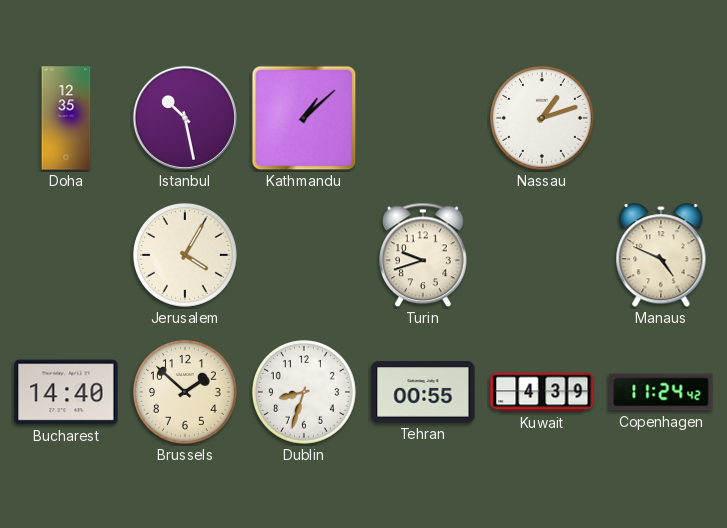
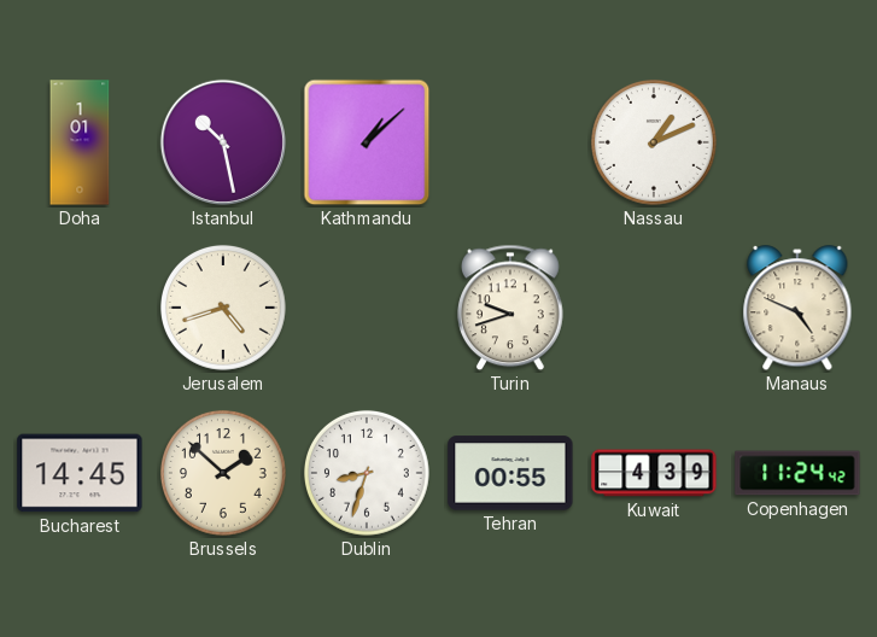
Doha: 12:35 -> 1:01 (80, 142)
Nassau: 1:12 -> 1:11 (654, 142)
Jerusalem: 4:05 -> 4:42 (223, 308)
Bucharest: 14:40 -> 14:45 (80, 473)
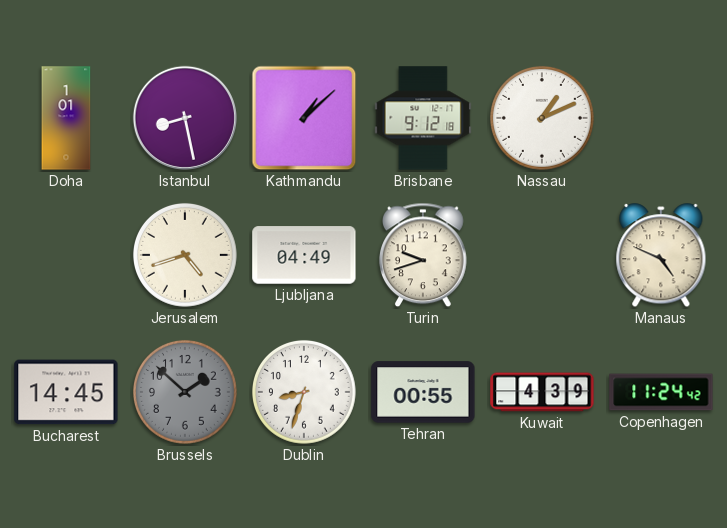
Istanbul: 10:28 -> 8:28 (185, 118)
Brisbane: none -> 9:12 (423, 118)
Ljubljana: none -> 04:49 (304, 255)
Brussels dial: cream -> grey (185, 392)
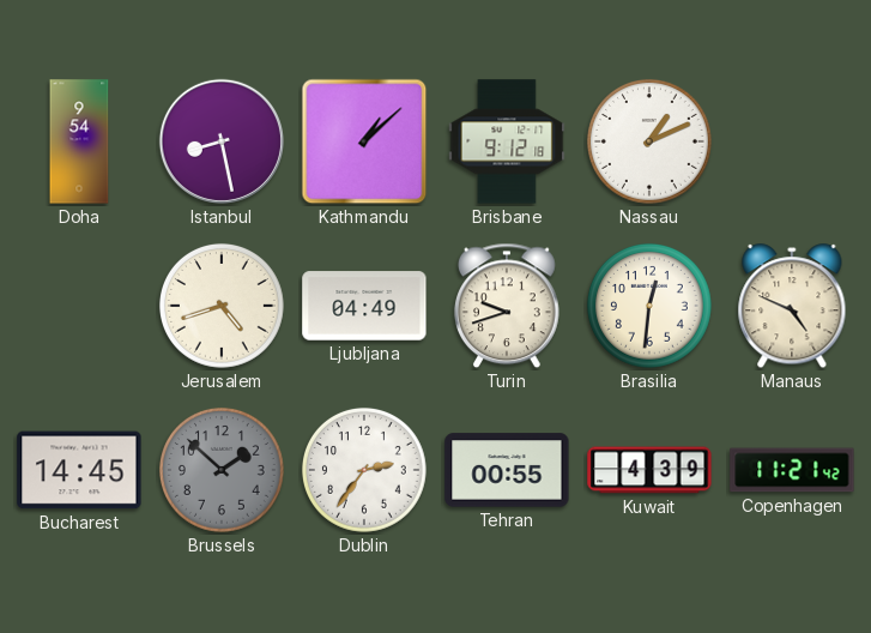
Doha: 1:01 -> 9:54 (79, 141)
Brasilia: none -> 12:31 (649, 306)
Dublin: 8:33 -> 2:36 (364, 470)
Copenhagen: 11:24 -> 11:21 (792, 470)
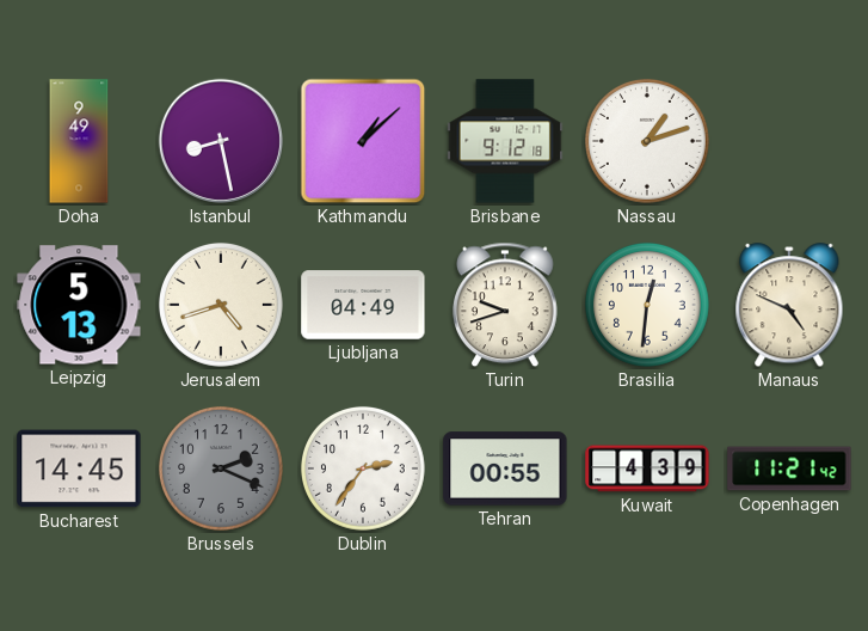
Doha: 9:54 -> 9:49 (79, 141)
Nassau: 1:11 -> 1:12 (647, 141)
Leipzig: none -> 5:13 (79, 305)
Brussels: 1:52 -> 2:19 (221, 468)
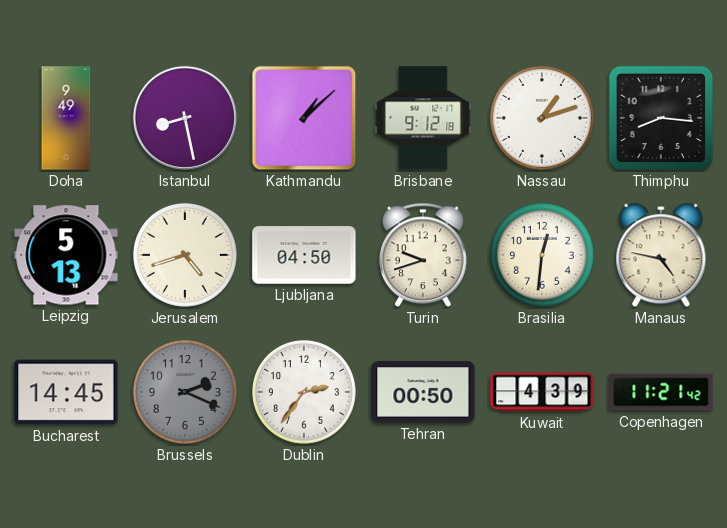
Thimphu: none -> 8:16 (661, 118)
Ljubljana: 04:49 -> 04:50 (304, 255)
Manaus: 4:49 -> 4:47 (661, 256)
Tehran: 00:55 -> 00:50 (423, 392)
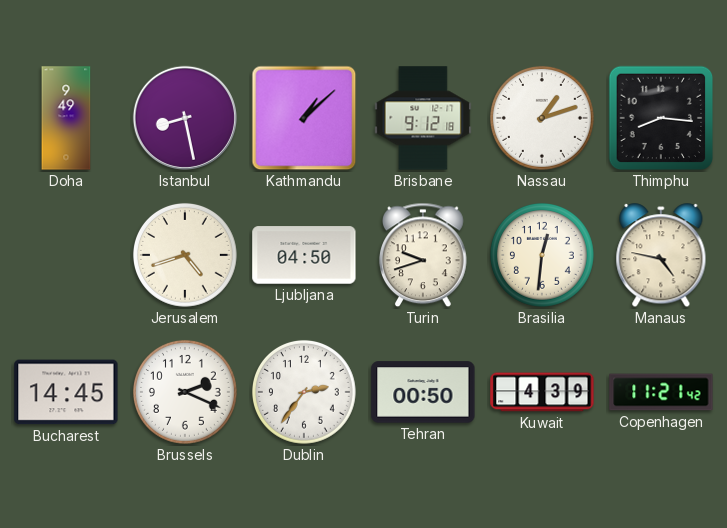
Leipzig: 5:13 -> none (66, 255)
Brussels dial: grey -> white (185, 392)
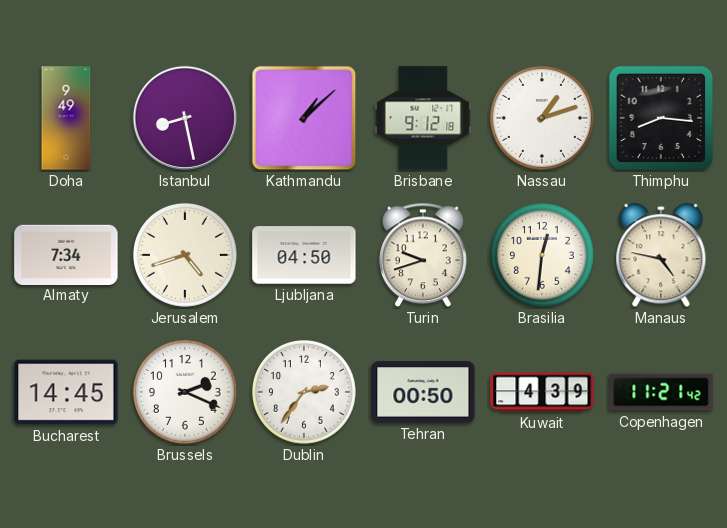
Almaty: none -> 7:34 (66, 254)
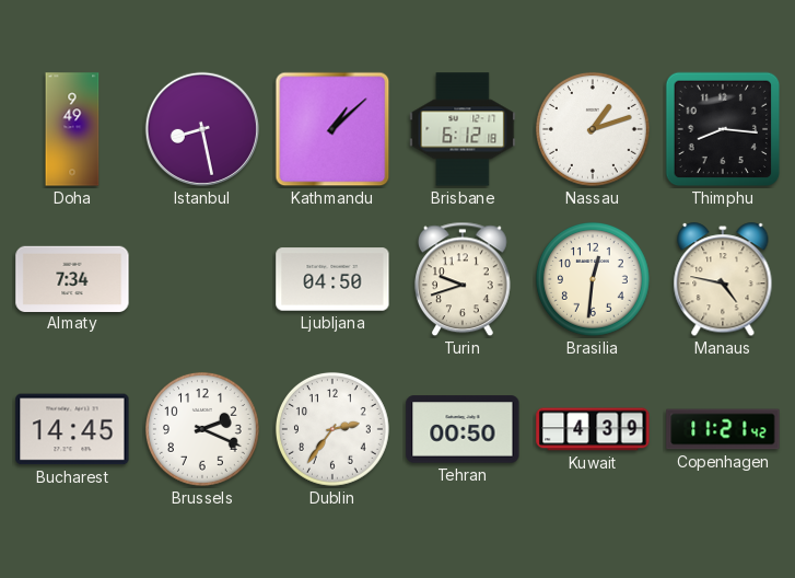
Brisbane: 9:12 -> 6:12 (463, 129)
Jerusalem: 4:42 -> none (185, 255)
